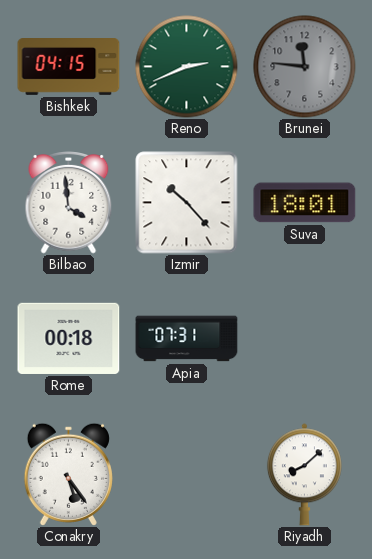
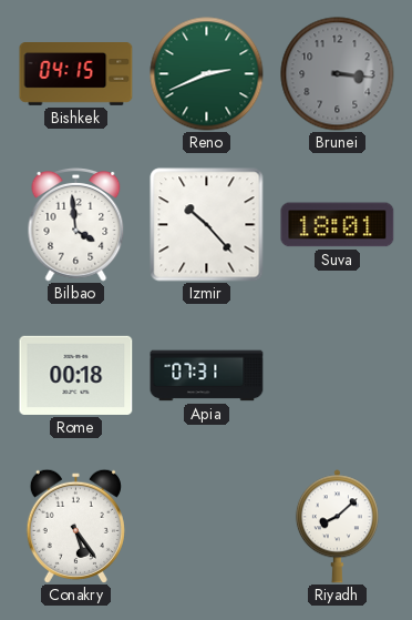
Brunei: 11:46 -> 3:16 (338, 74)
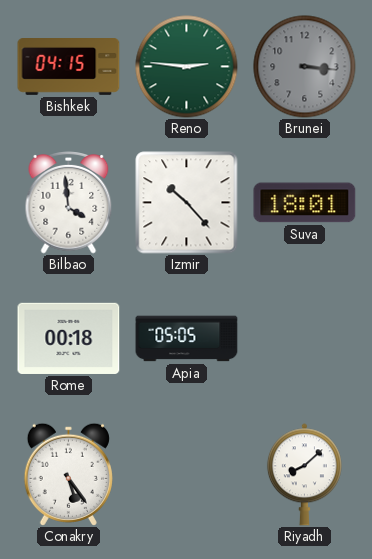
Reno: 2:41 -> 2:46 (187, 67)
Apia: 07:31 -> 05:05 (187, 339)
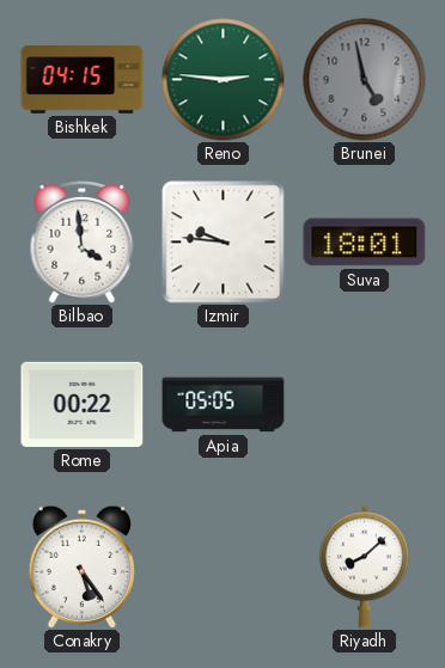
Brunei: 3:16 -> 4:58 (365, 80)
Izmir: 10:23 -> 9:46 (224, 243)
Rome: 00:18 -> 00:22 (83, 404)
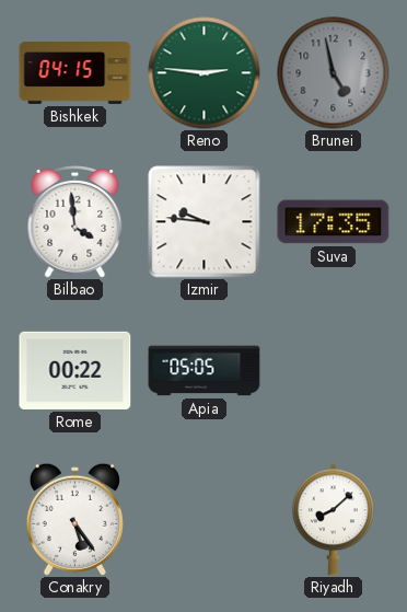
Suva: 18:01 -> 17:35 (334, 222)
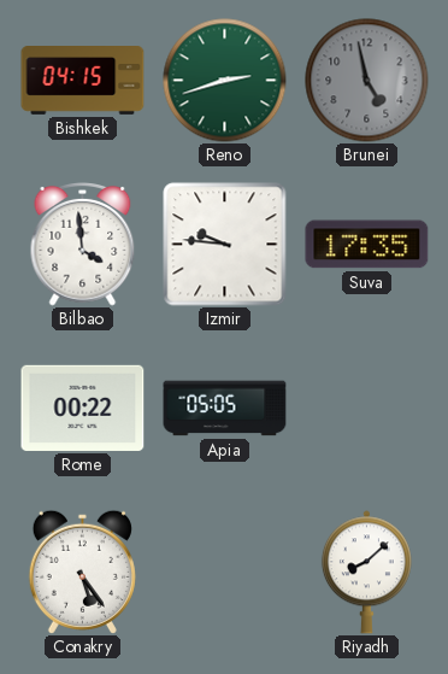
Reno: 2:46 -> 2:42 (225, 81)
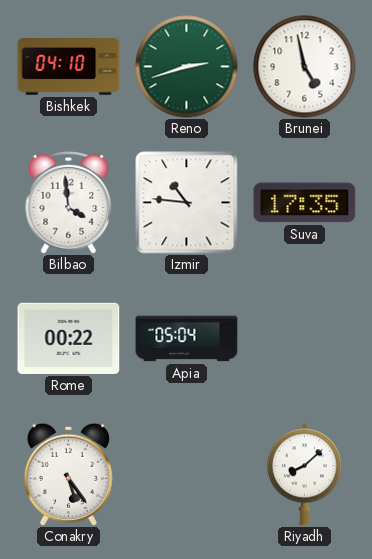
Bishkek: 04:15 -> 04:10 (69, 67)
Brunei dial: grey -> white (305, 67)
Izmir: 9:46 -> 10:46 (187, 203)
Apia: 05:05 -> 05:04 (187, 339)
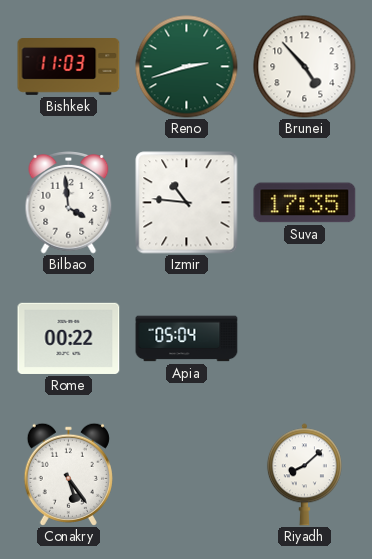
Bishkek: 04:10 -> 11:03 (69, 67)
Brunei: 4:58 -> 4:53 (305, 67)
